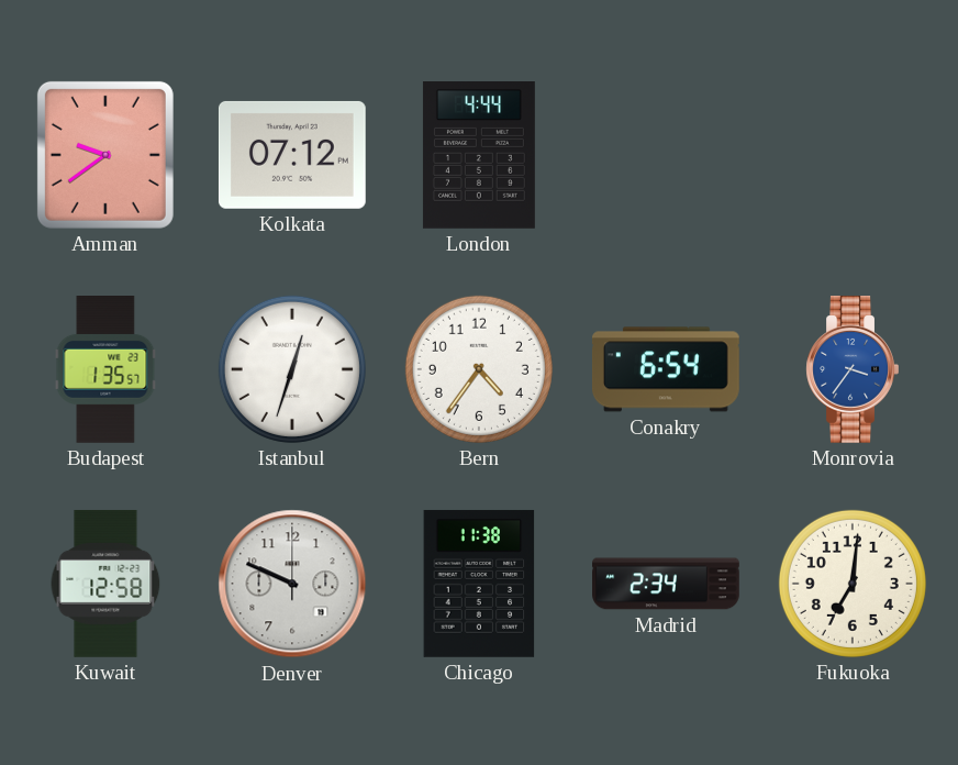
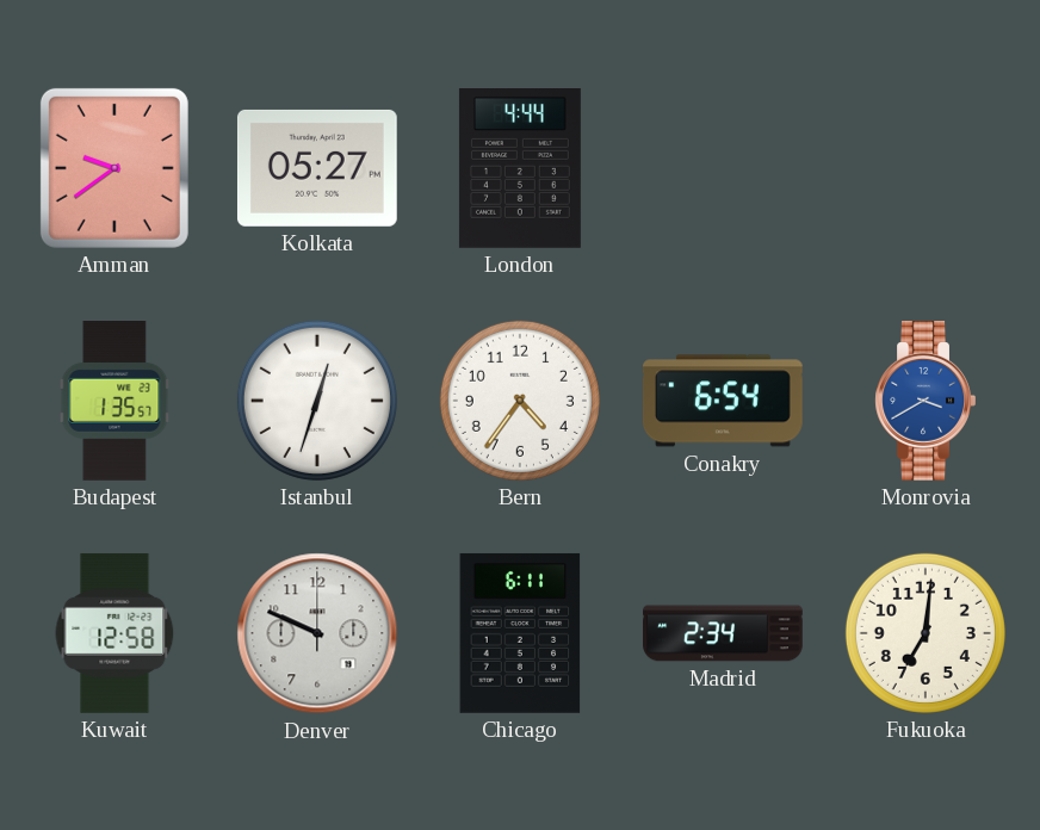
Kolkata: 07:12 -> 05:27 (317, 168)
Monrovia: 3:36 -> 3:40 (926, 402)
Chicago: 11:38 -> 6:11 (520, 633)
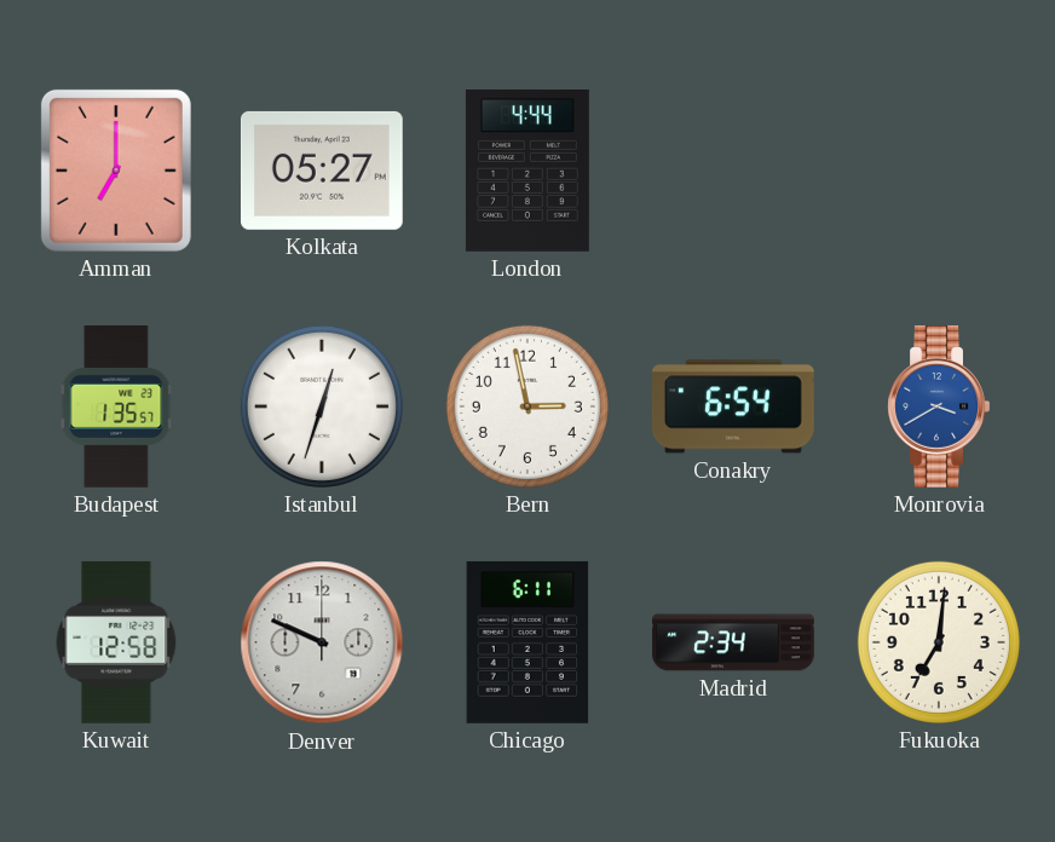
Amman: 9:39 -> 7:00 (116, 171)
Bern: 4:36 -> 2:58 (527, 406)
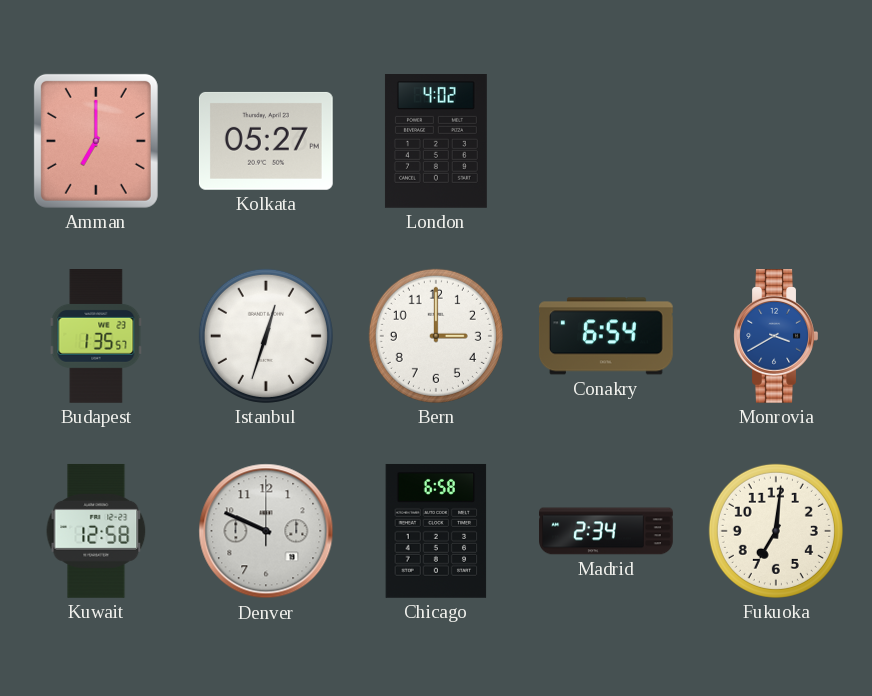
London: 4:44 -> 4:02 (436, 142)
Bern: 2:58 -> 3:00 (436, 336)
Chicago: 6:11 -> 6:58 (436, 531)
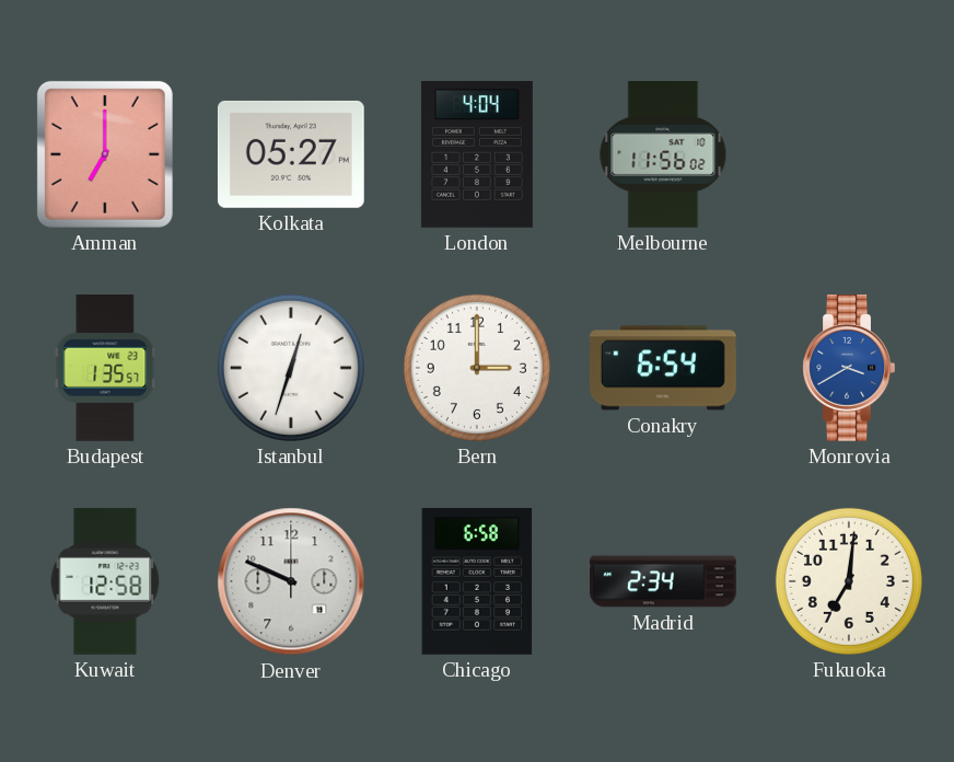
London: 4:02 -> 4:04 (477, 155)
Melbourne: none -> 11:56 (663, 155)
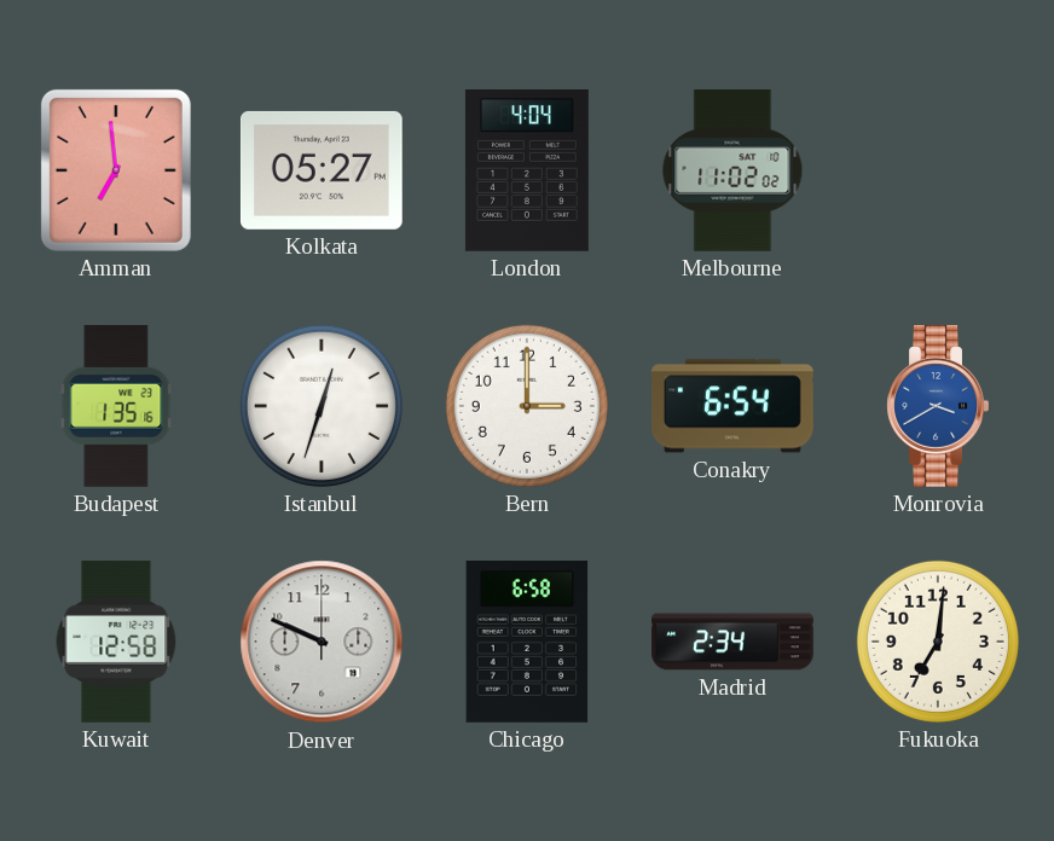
Amman: 7:00 -> 6:59 (116, 170)
Melbourne: 11:56 -> 11:02 (732, 172)
Budapest: 1:35:57 -> 1:35:16 (116, 407)
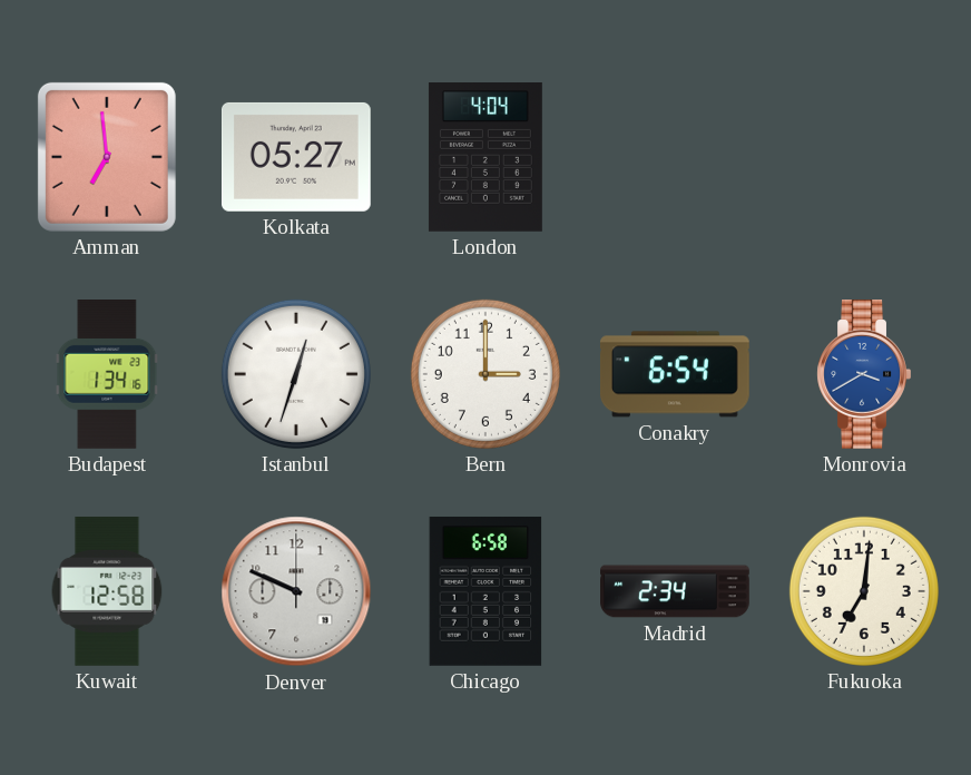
Melbourne: 11:02 -> none (732, 172)
Budapest: 1:35 -> 1:34 (107, 375)
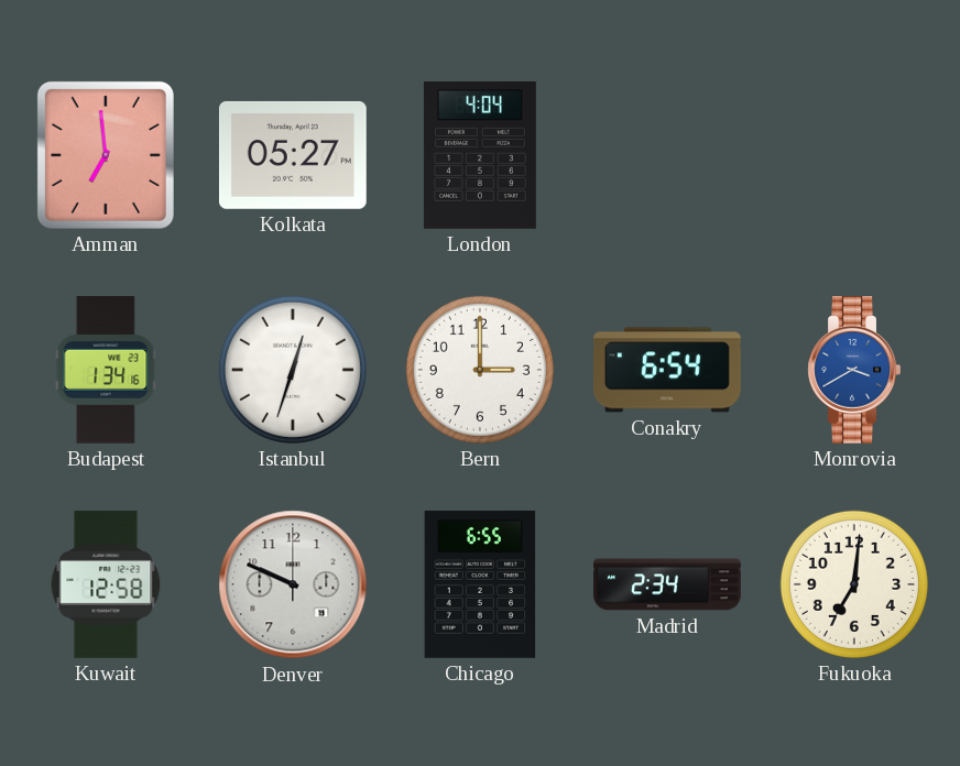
Chicago: 6:58 -> 6:55 (480, 584)
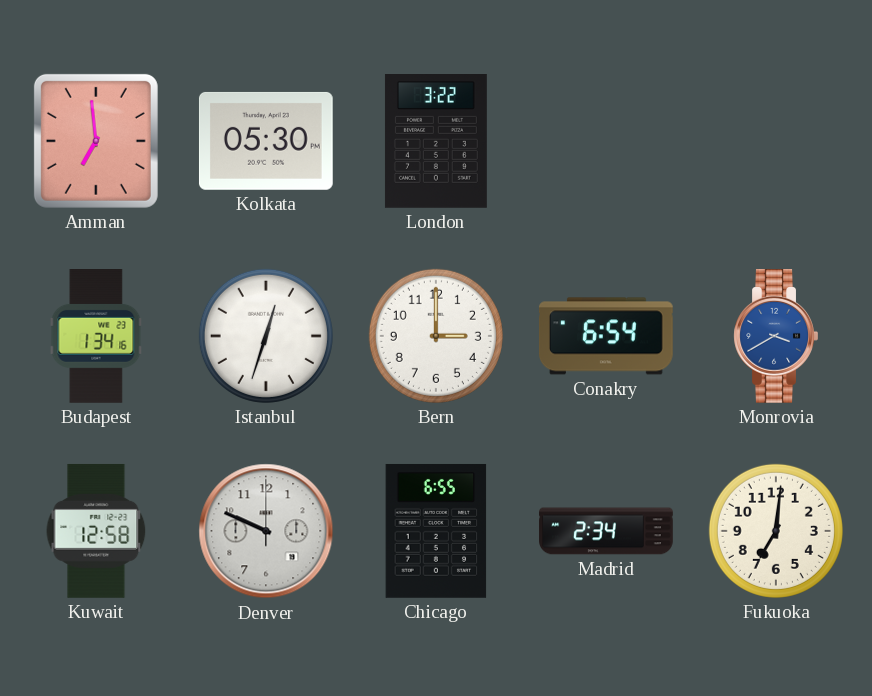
Kolkata: 05:27 -> 05:30 (266, 141)
London: 4:04 -> 3:22 (436, 142)
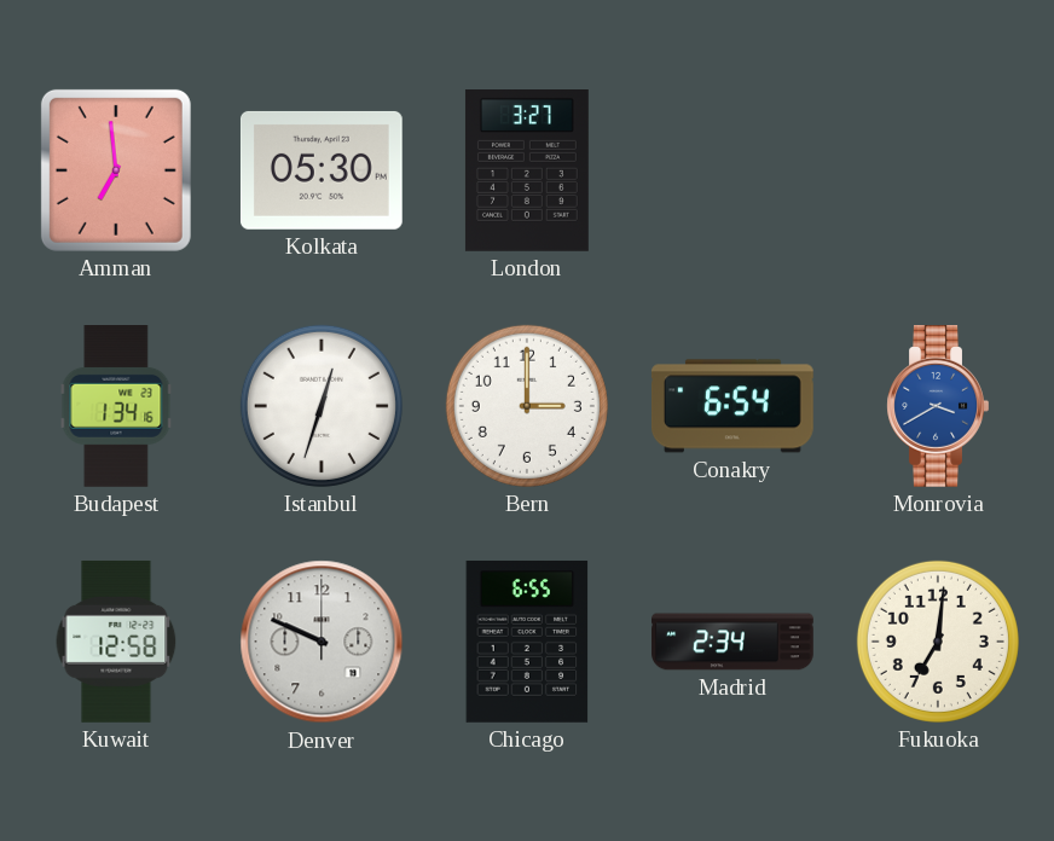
London: 3:22 -> 3:27 (527, 172)
